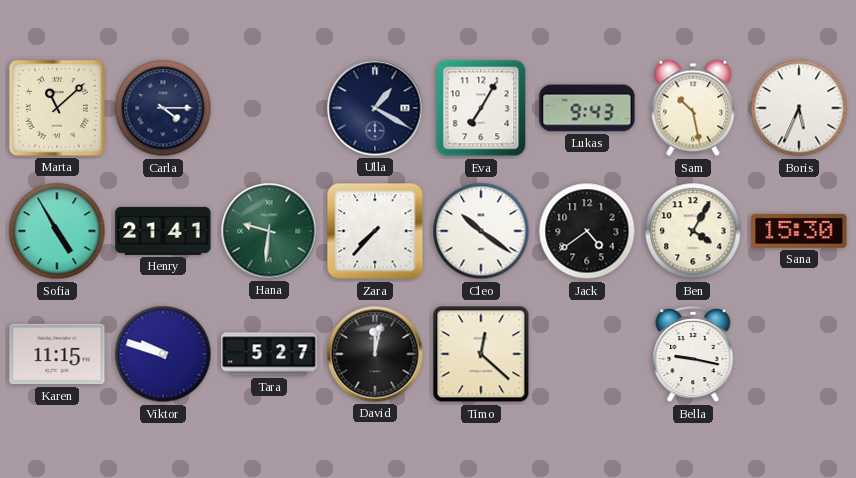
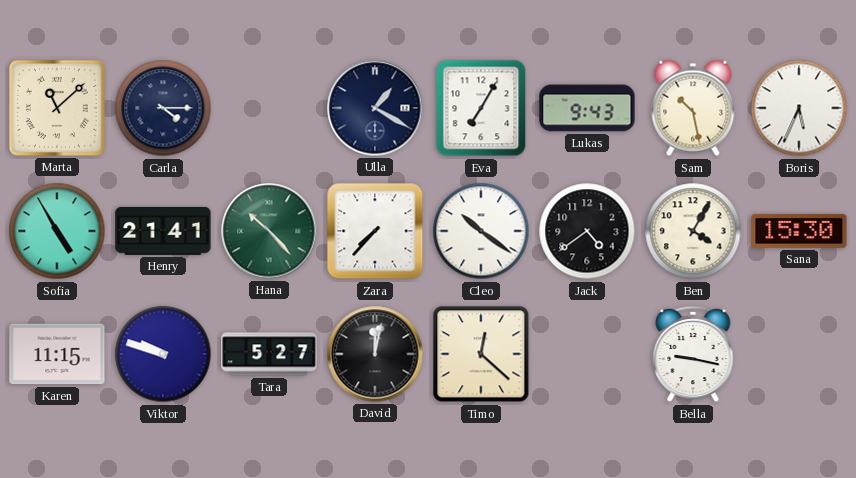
Hana: 9:31 -> 10:23 (269, 231)
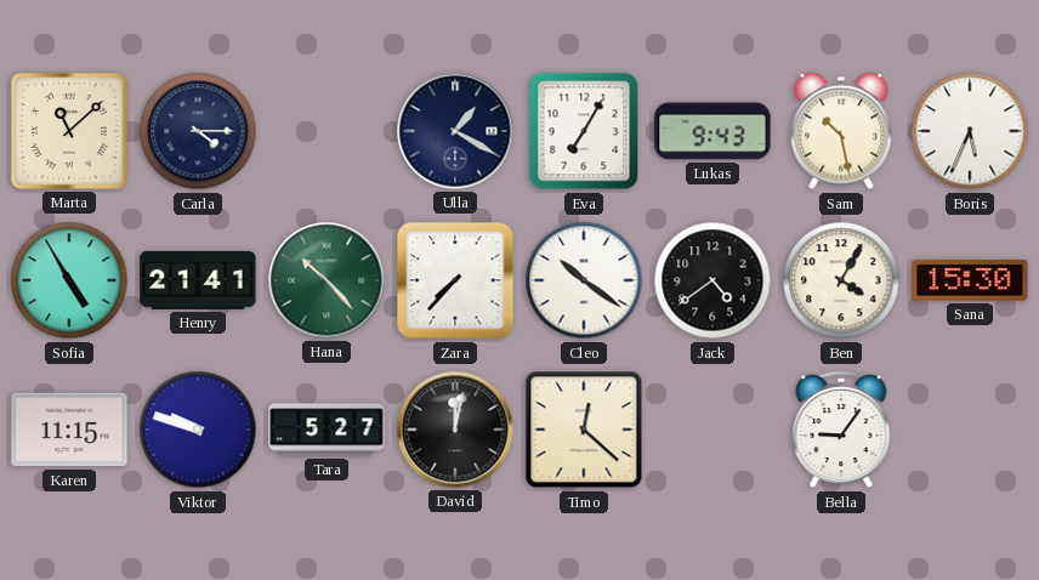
Bella: 9:17 -> 9:06 (841, 430)
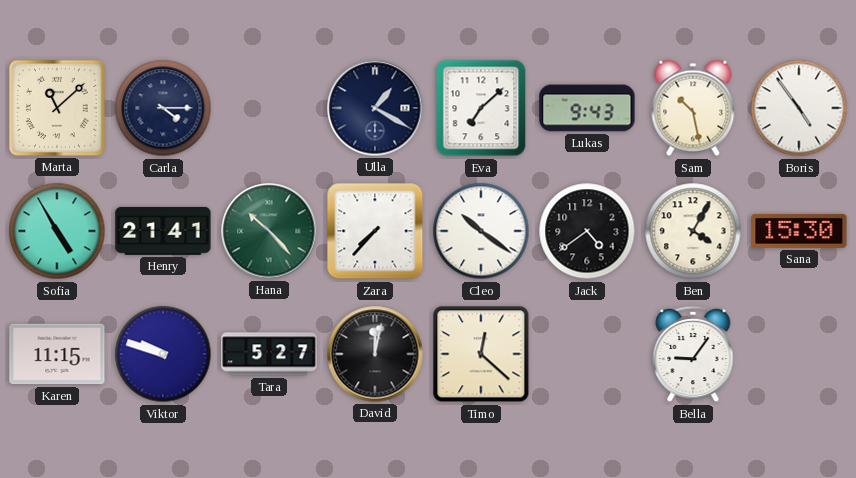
Eva: 7:05 -> 7:08 (481, 108)
Boris: 5:34 -> 4:54 (799, 108)
